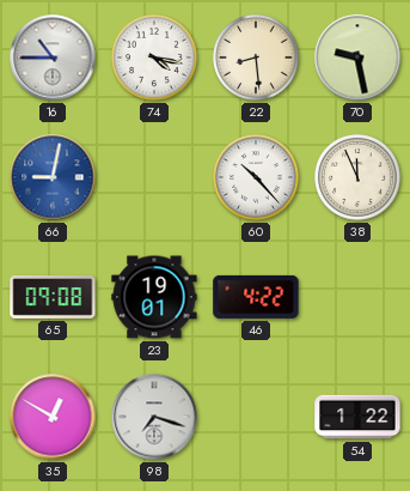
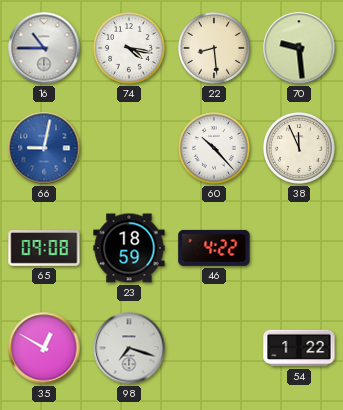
70: 9:28 -> 9:29 (299, 48)
23: 19:01 -> 18:59 (129, 248)
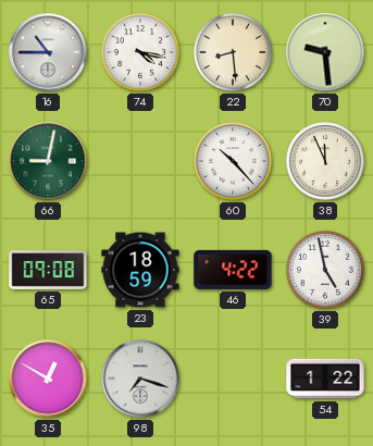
66 dial: blue -> green (48, 161)
39: none -> 4:58 (326, 271)
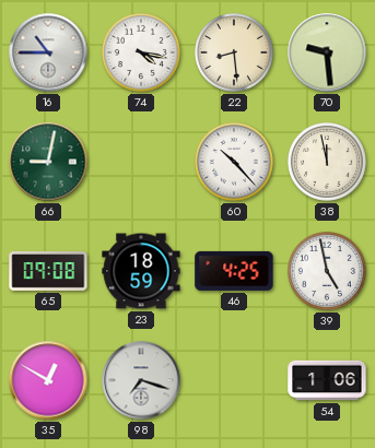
38: 11:56 -> 11:58 (328, 163)
46: 4:22 -> 4:25 (234, 271)
54: 1:22 -> 1:06 (327, 380)
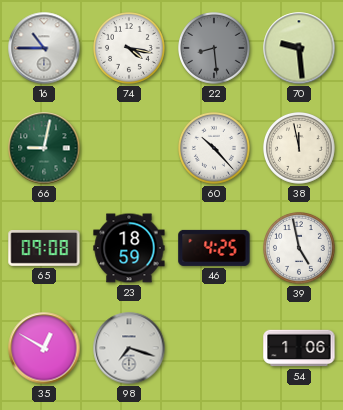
22 dial: cream -> grey (215, 49)
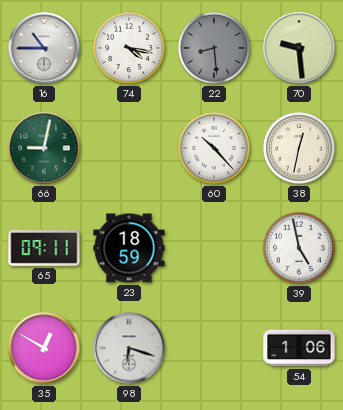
38: 11:58 -> 12:32 (300, 149)
65: 09:08 -> 09:11 (44, 249)
46: 4:25 -> none (214, 248)
98: 7:18 -> 6:18 (129, 348)
